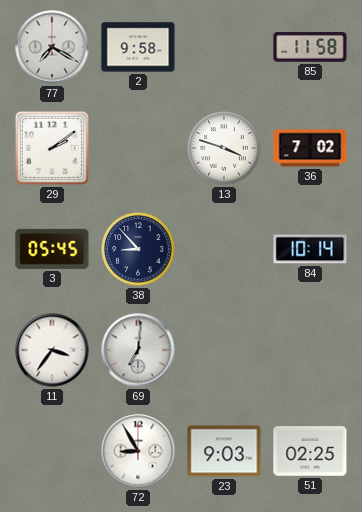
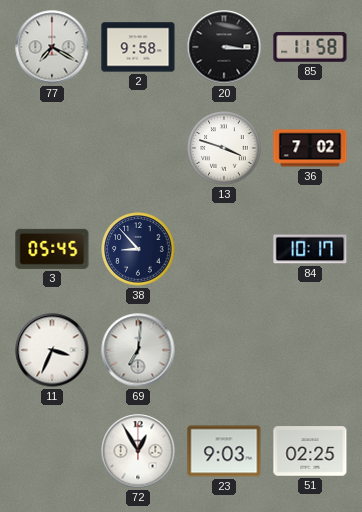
20: none -> 3:16 (224, 47)
29: 2:09 -> none (52, 148)
84: 10:14 -> 10:17 (310, 249)
11: 3:36 -> 3:34 (52, 350)
72: 8:55 -> 12:55 (138, 451)
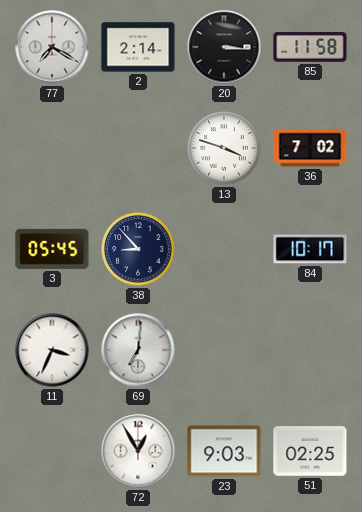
2: 9:58 -> 2:14 (138, 47)
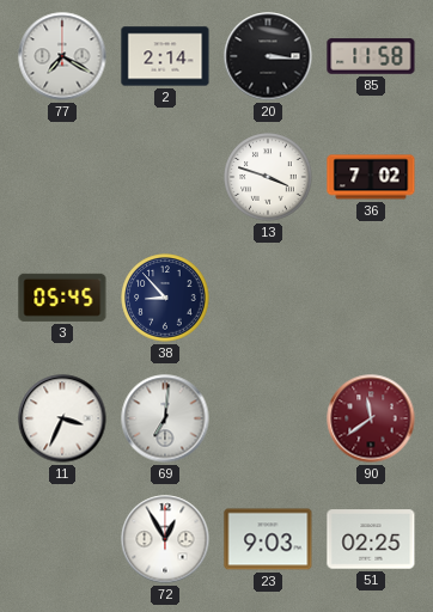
84: 10:17 -> none (310, 249)
90: none -> 11:39 (371, 418)
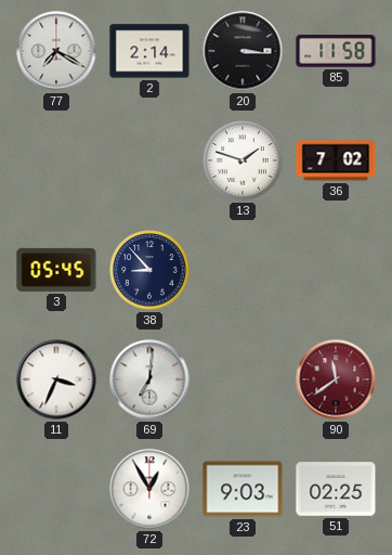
13: 3:48 -> 1:48 (243, 160)
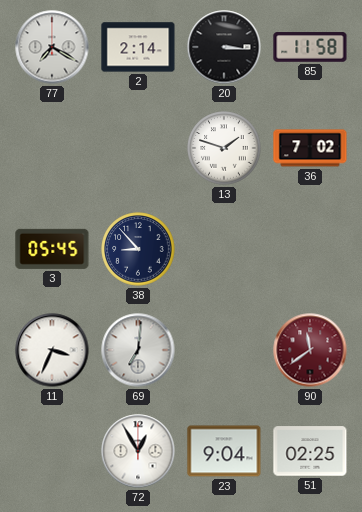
23: 9:03 -> 9:04 (224, 451)
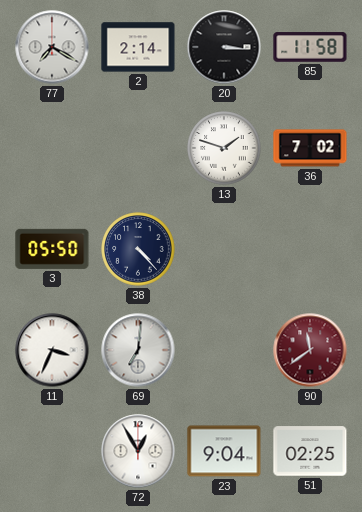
3: 05:45 -> 05:50 (52, 249)
38: 8:53 -> 4:23 (138, 249)
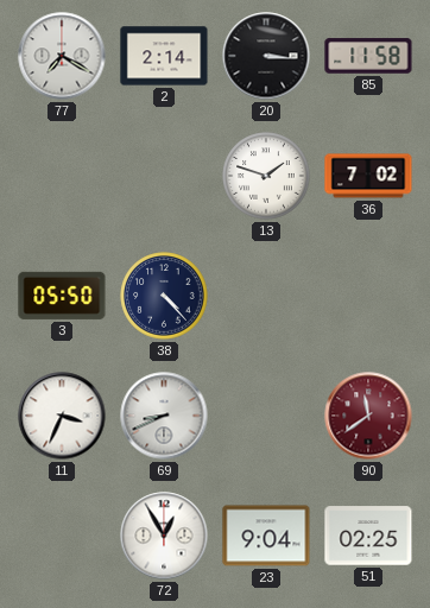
69: 7:01 -> 8:41 (164, 416)
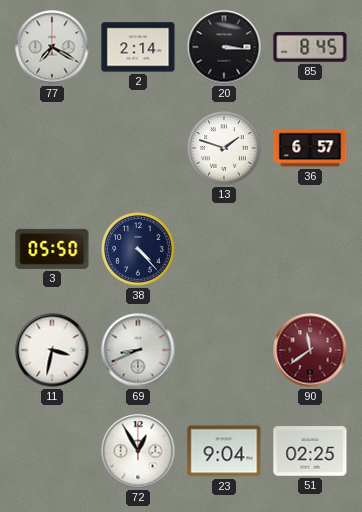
85: 11:58 -> 8:45 (310, 47)
36: 7:02 -> 6:57 (310, 148)
11: 3:34 -> 3:32 (52, 350)
